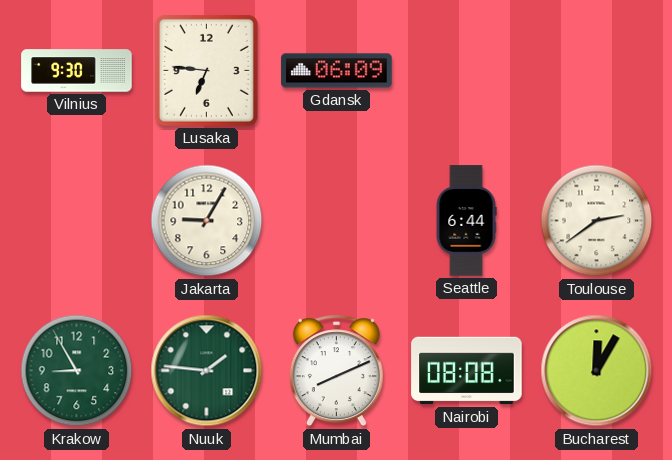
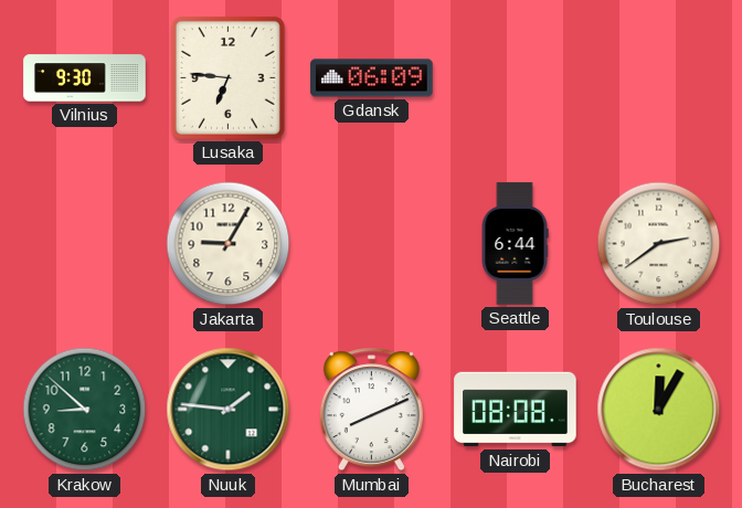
Krakow: 8:55 -> 8:52 (85, 410)
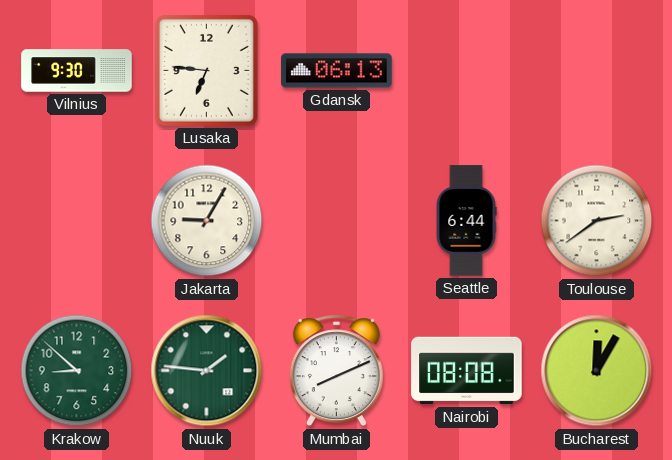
Gdansk: 06:09 -> 06:13 (337, 71)
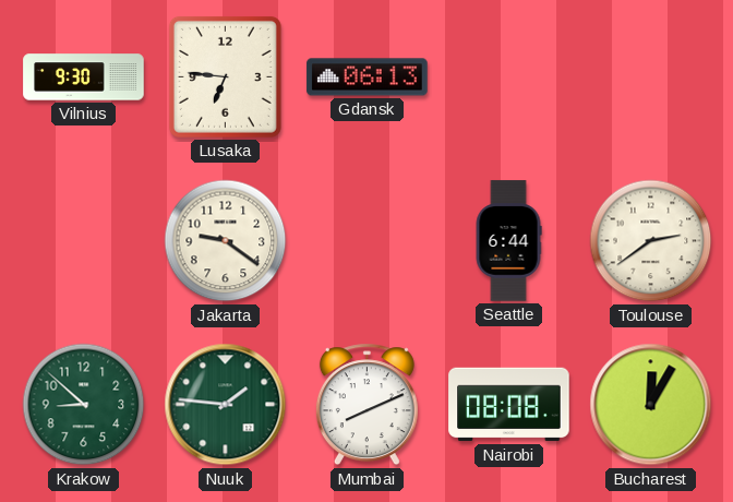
Jakarta: 9:05 -> 9:21 (226, 241)
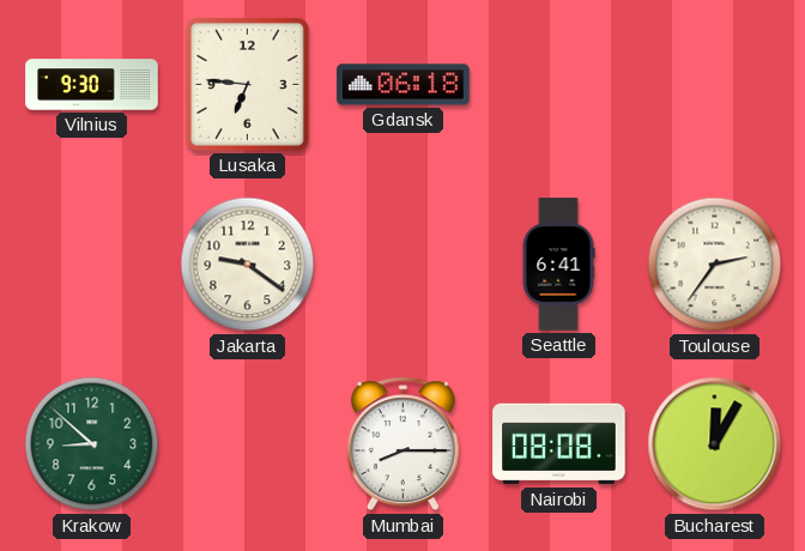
Gdansk: 06:13 -> 06:18 (404, 85)
Seattle: 6:44 -> 6:41 (558, 265)
Toulouse: 2:39 -> 2:36 (715, 265)
Nuuk: 1:46 -> none (226, 405)
Mumbai: 8:11 -> 8:15 (402, 444)
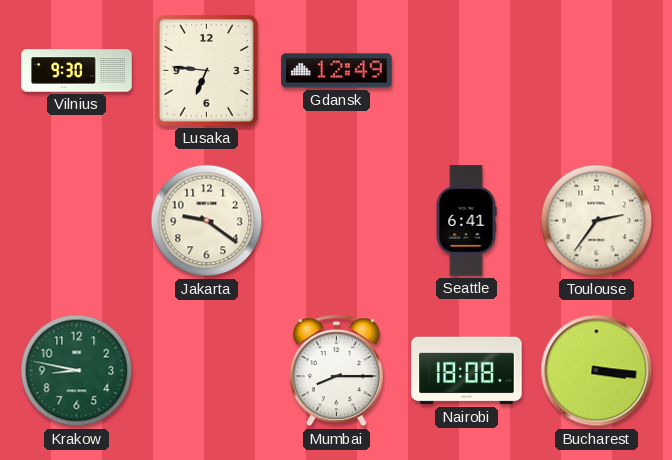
Gdansk: 06:18 -> 12:49 (337, 71)
Krakow: 8:52 -> 8:47 (77, 371)
Nairobi: 08:08 -> 18:08 (467, 371)
Bucharest: 12:05 -> 3:16 (597, 371)
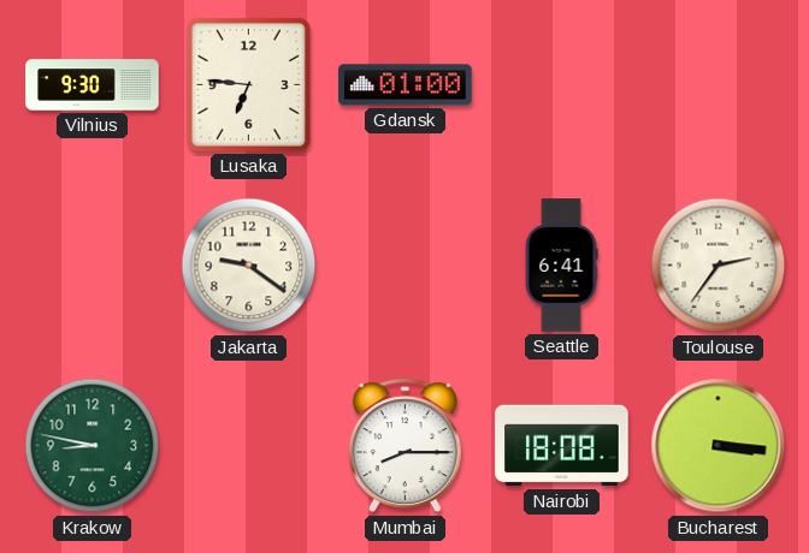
Gdansk: 12:49 -> 01:00 (406, 85)
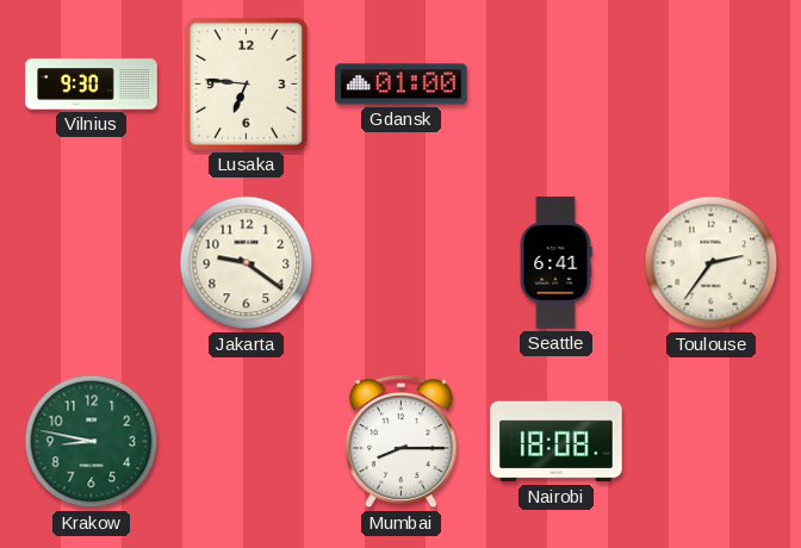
Bucharest: 3:16 -> none (719, 446)
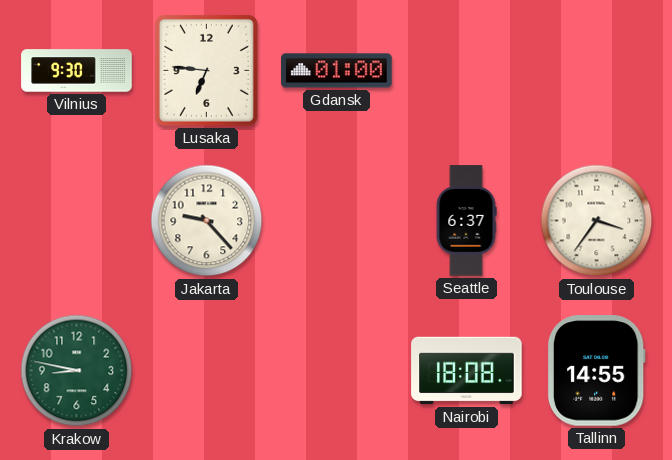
Jakarta: 9:21 -> 9:23 (207, 221)
Seattle: 6:41 -> 6:37 (466, 221)
Toulouse: 2:36 -> 3:36 (597, 221)
Mumbai: 8:15 -> none (401, 442)
Tallinn: none -> 14:55 (596, 371)
